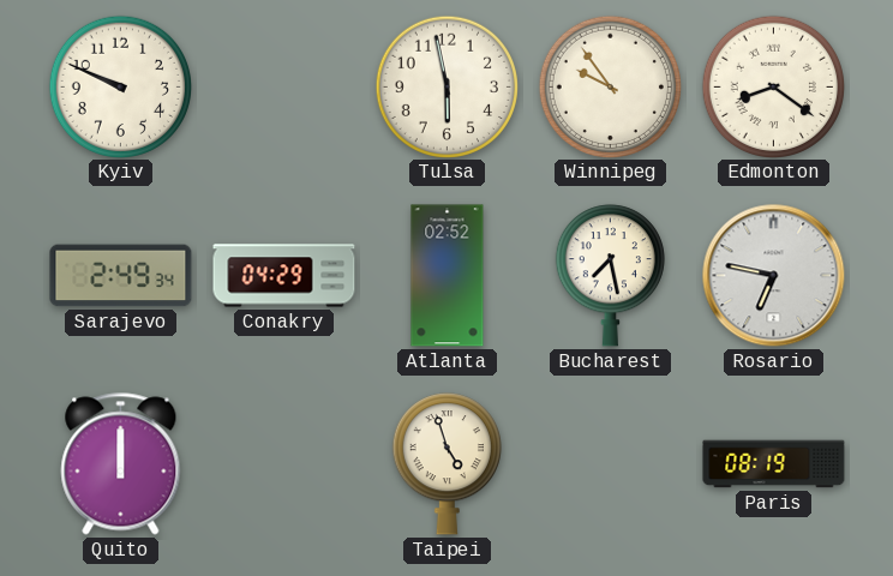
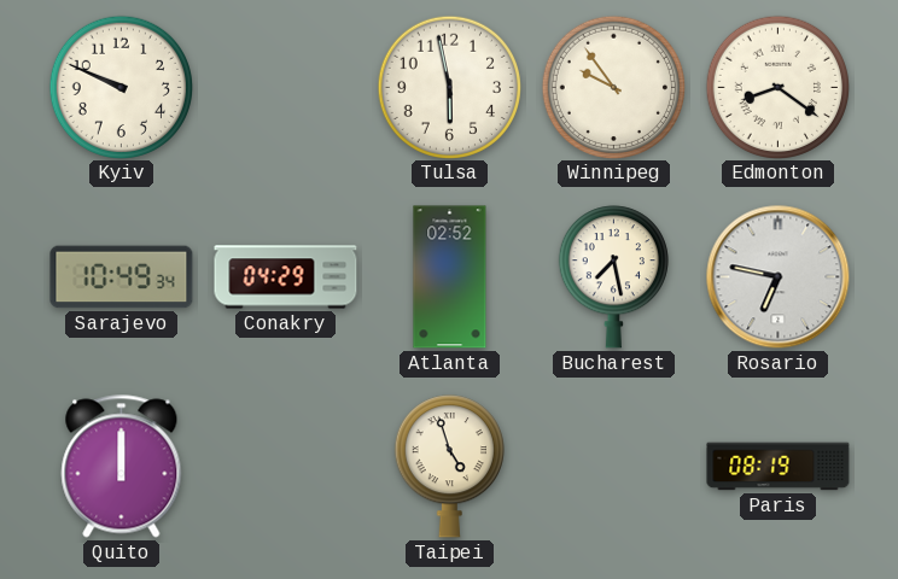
Sarajevo: 2:49 -> 10:49 (122, 277)
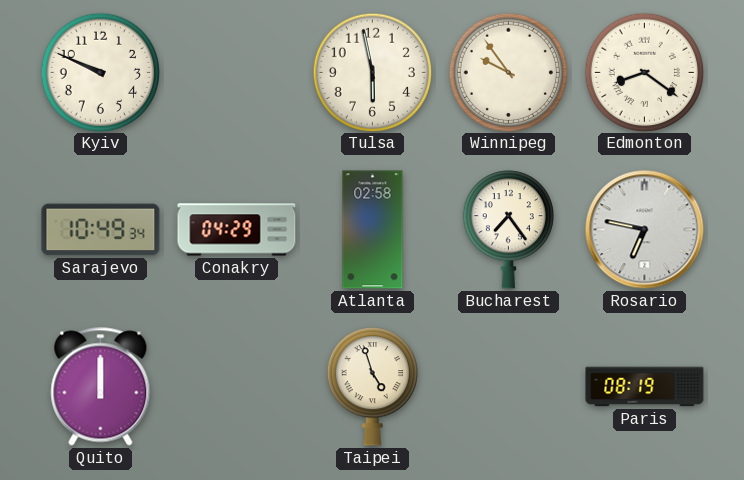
Atlanta: 02:52 -> 02:58 (373, 230)
Bucharest: 7:28 -> 7:24 (508, 230)
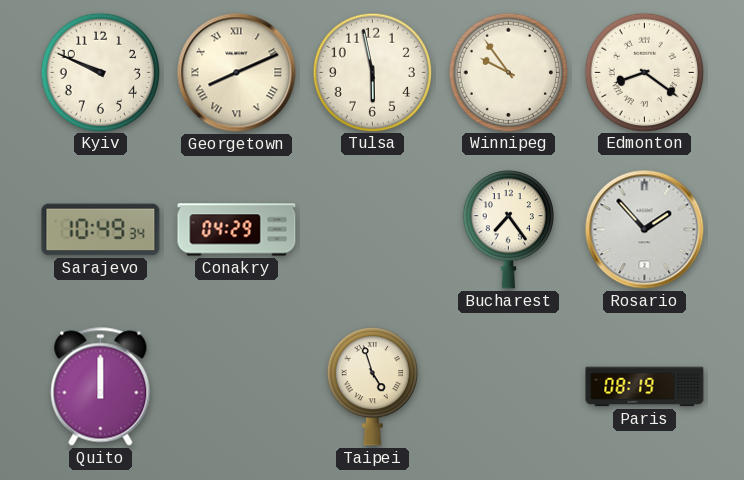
Georgetown: none -> 8:11 (237, 73)
Atlanta: 02:58 -> none (373, 230)
Rosario: 6:47 -> 1:53 (645, 230)
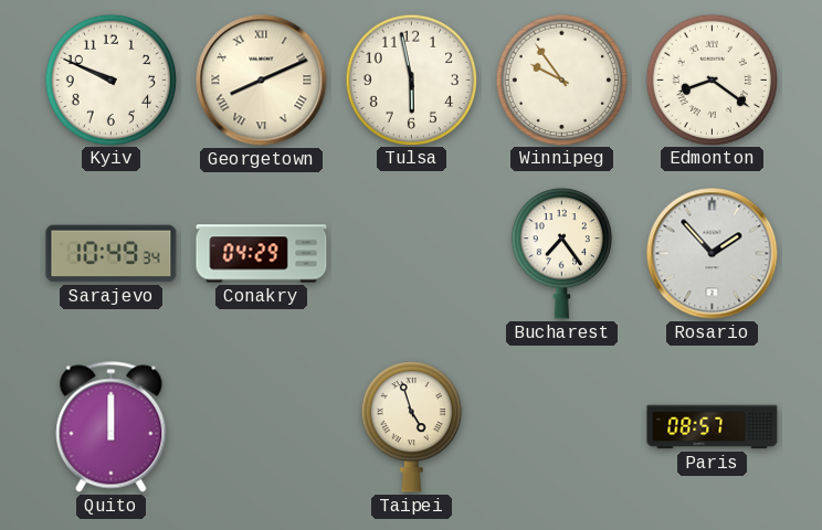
Paris: 08:19 -> 08:57 (713, 427)
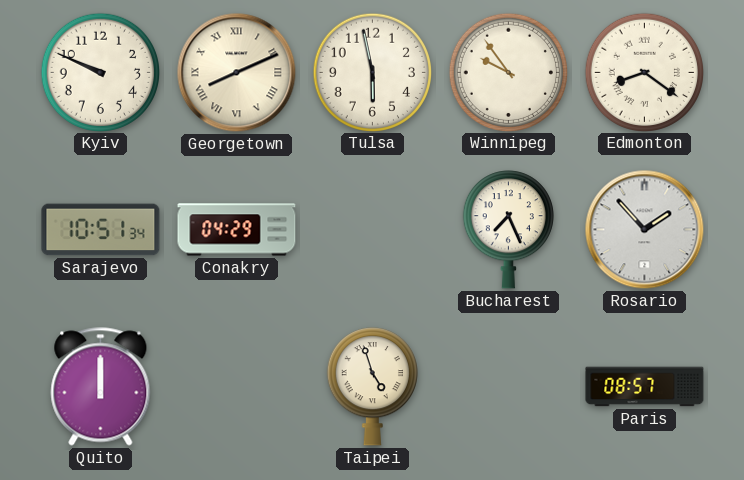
Sarajevo: 10:49 -> 10:51 (101, 230)
Bucharest: 7:24 -> 7:26 (508, 230)
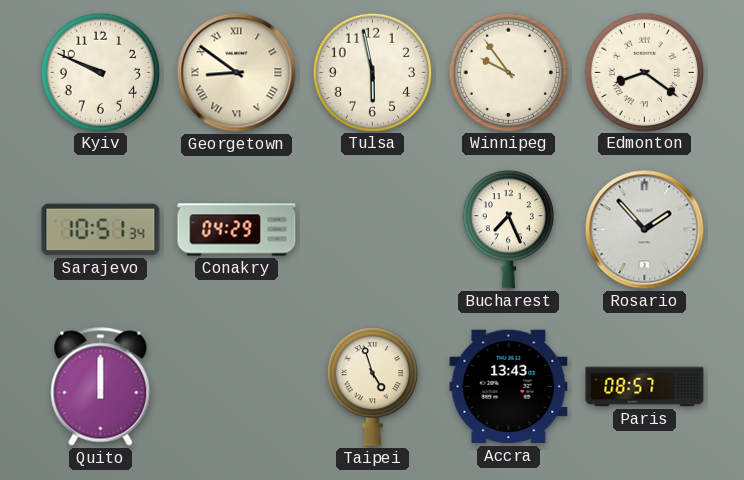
Georgetown: 8:11 -> 8:51 (237, 73)
Accra: none -> 13:43 (509, 387)
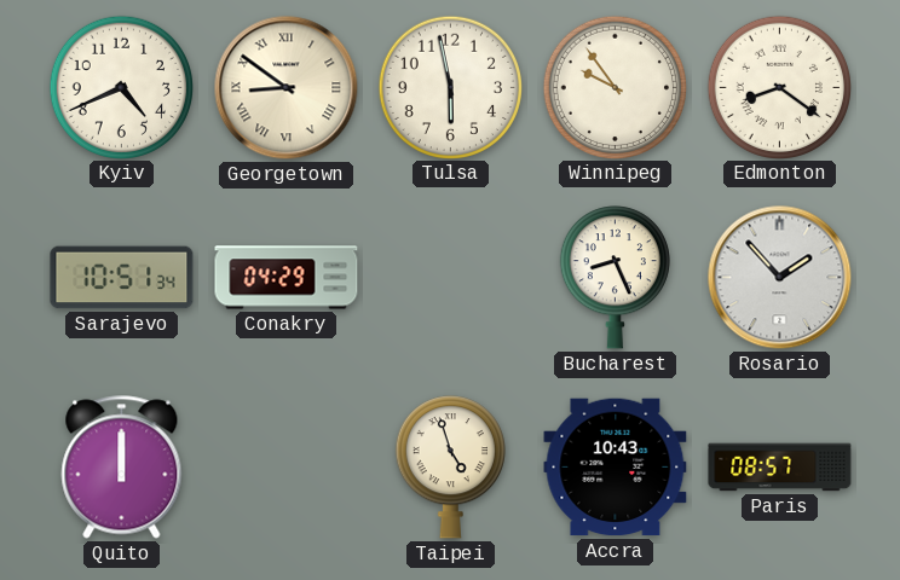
Kyiv: 9:49 -> 4:41 (121, 87)
Bucharest: 7:26 -> 8:26 (615, 278)
Accra: 13:43 -> 10:43 (616, 468)
